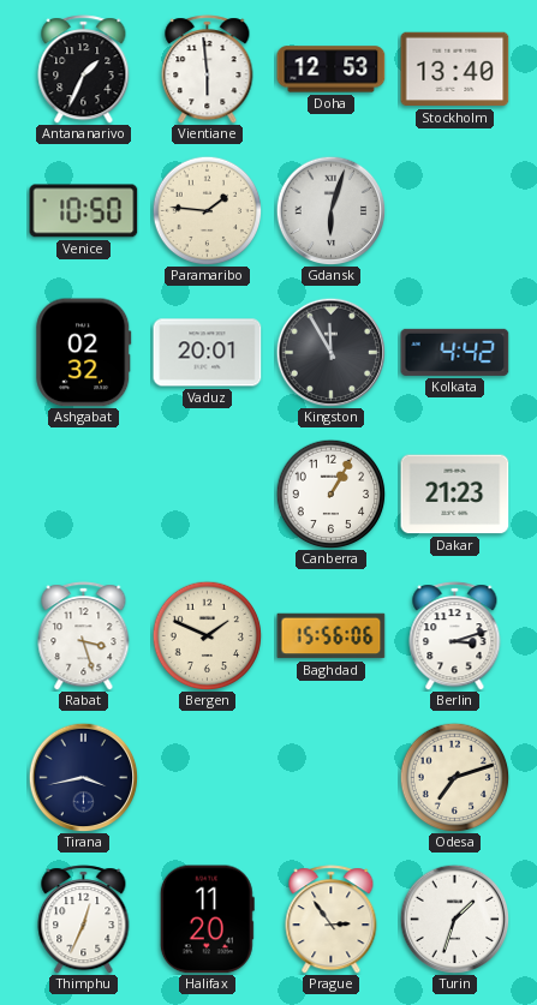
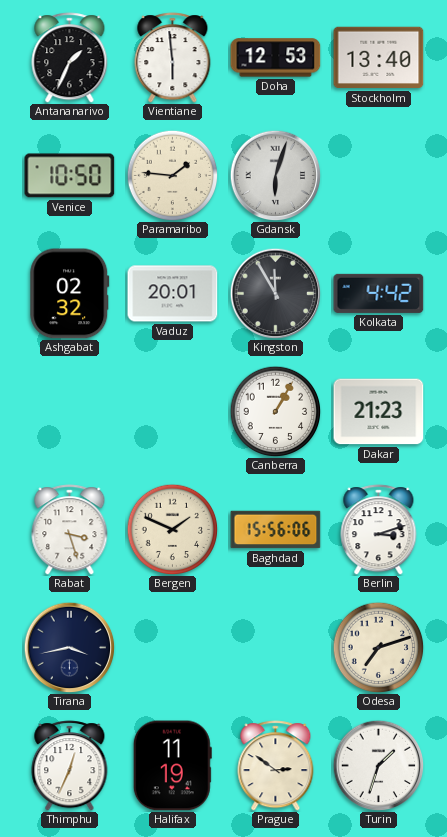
Halifax: 11:20 -> 11:19 (172, 766)
Prague: 2:54 -> 2:51 (276, 766)
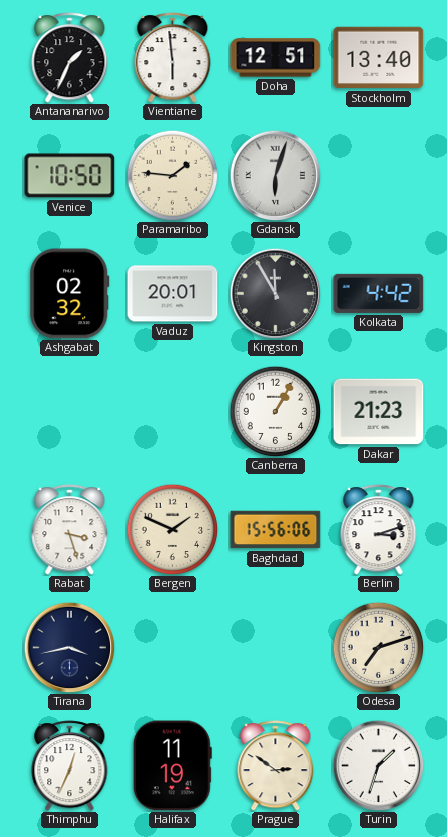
Doha: 12:53 -> 12:51 (276, 58)
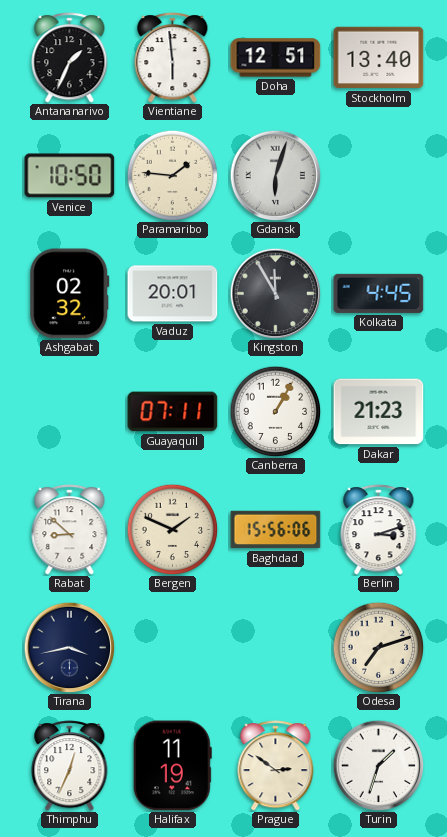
Kolkata: 4:42 -> 4:45 (379, 293)
Guayaquil: none -> 07:11 (173, 412)
Rabat: 3:27 -> 8:52 (70, 530)
